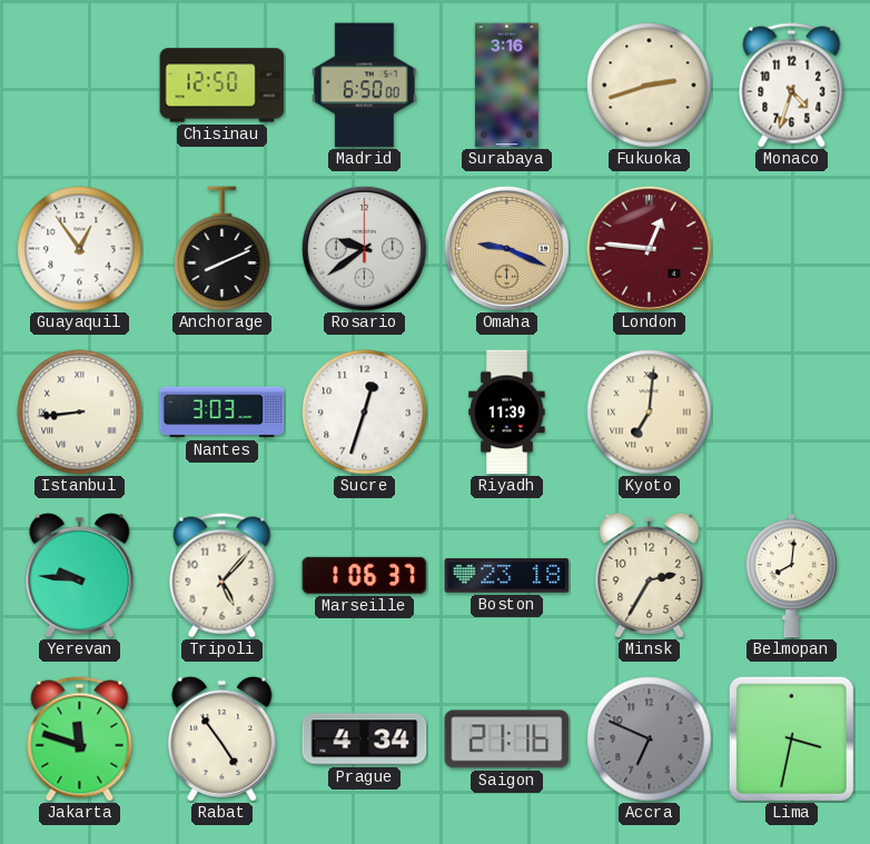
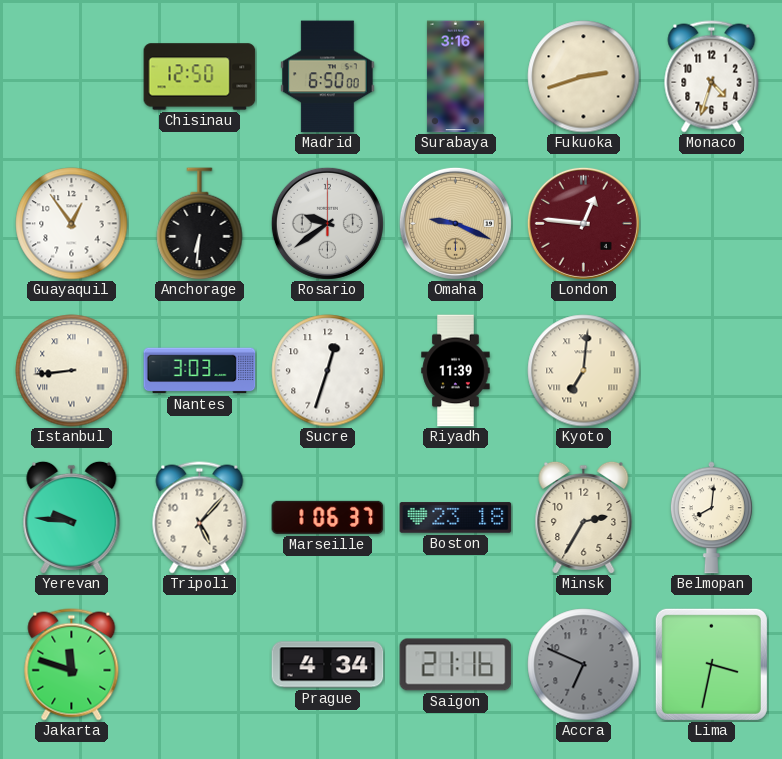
Anchorage: 8:11 -> 6:31 (200, 224)
Rabat: 4:54 -> none (223, 738)
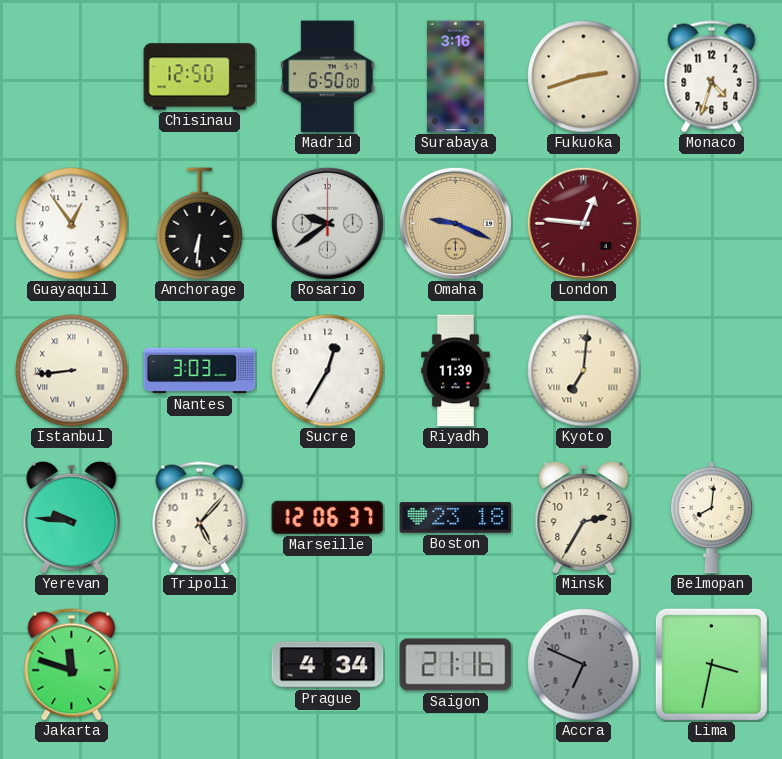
Sucre: 12:33 -> 12:35 (328, 371)
Marseille: 1:06 -> 12:06 (328, 517)
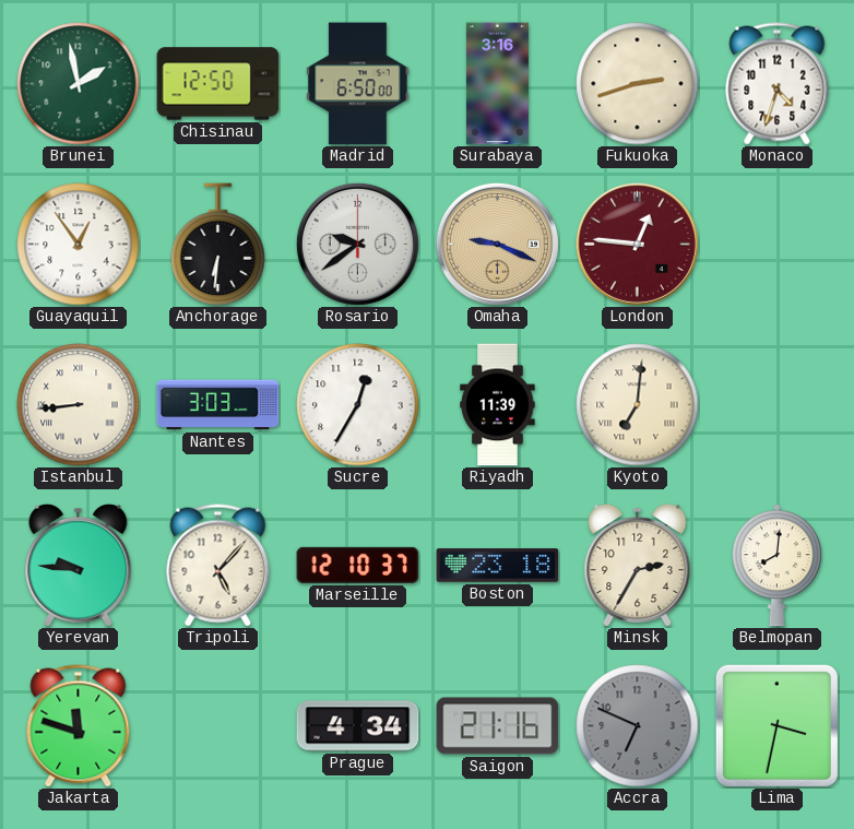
Brunei: none -> 1:58 (79, 84)
Marseille: 12:06 -> 12:10 (358, 565)
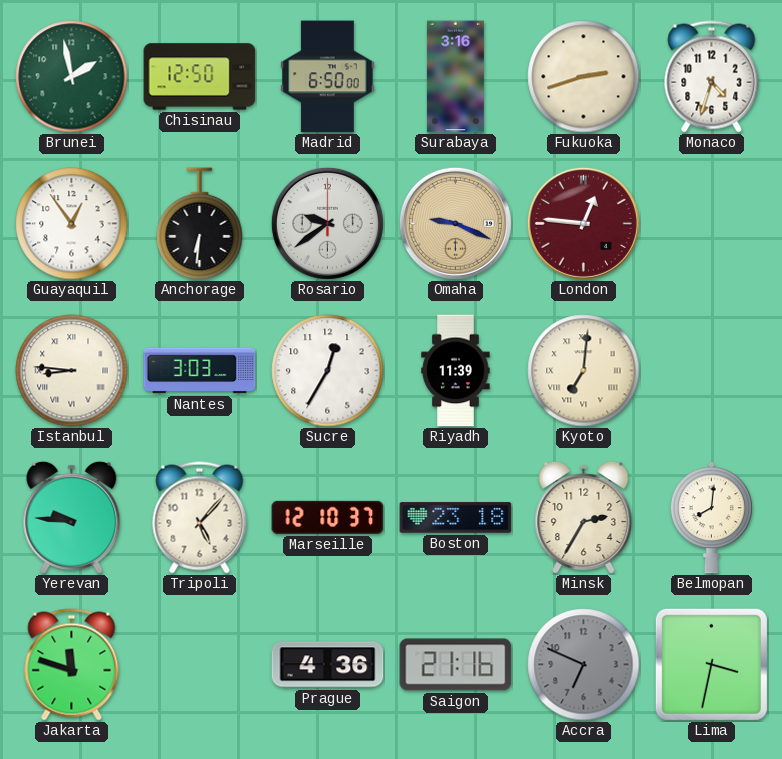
Istanbul: 8:44 -> 8:46 (72, 371)
Prague: 4:34 -> 4:36 (328, 665)
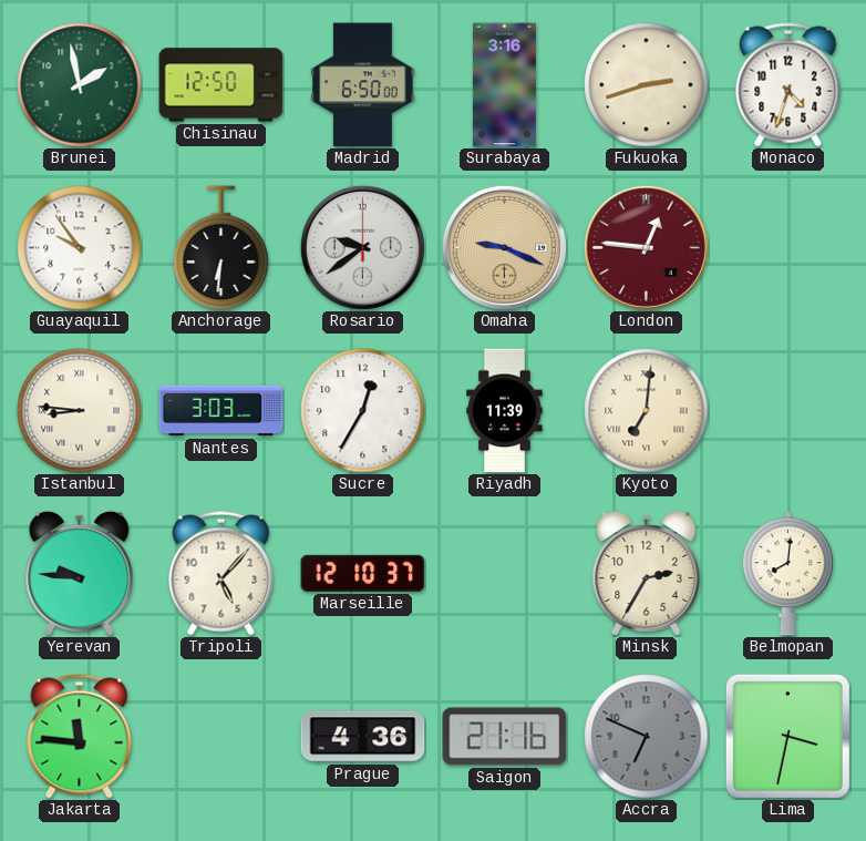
Guayaquil: 12:54 -> 9:54 (80, 248)
Boston: 23:18 -> none (456, 518)
Jakarta: 11:48 -> 11:46 (80, 737)
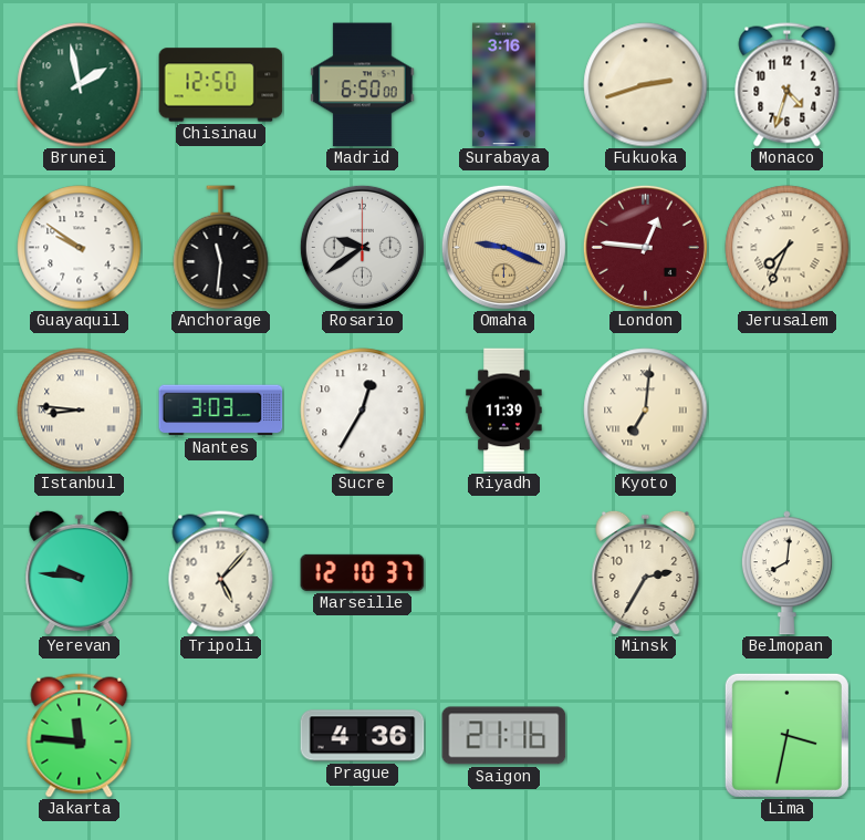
Guayaquil: 9:54 -> 9:51 (80, 248)
Anchorage: 6:31 -> 11:31 (221, 248)
Jerusalem: none -> 7:34 (788, 248)
Accra: 6:49 -> none (647, 737)
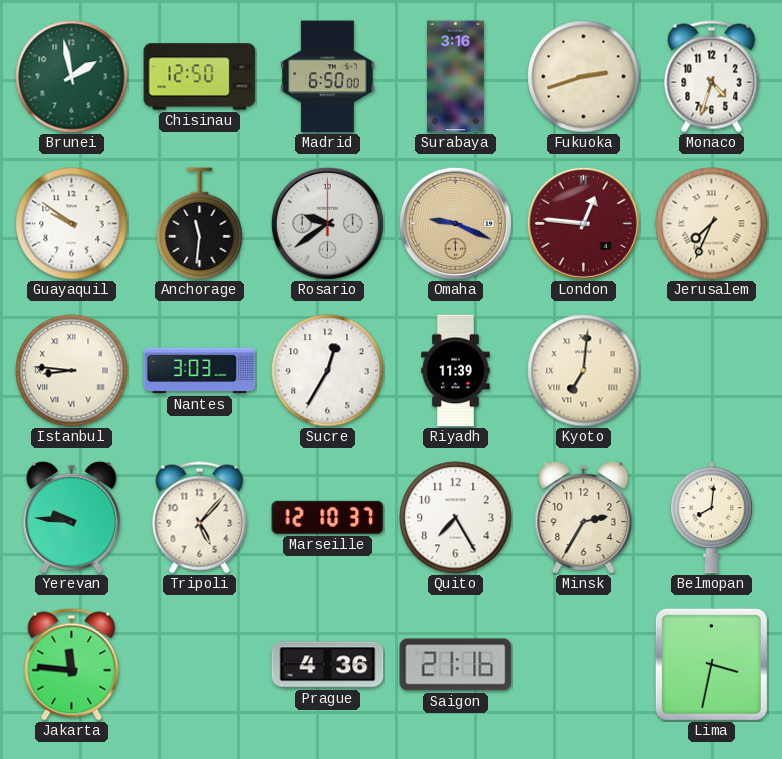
Quito: none -> 7:25 (456, 518)
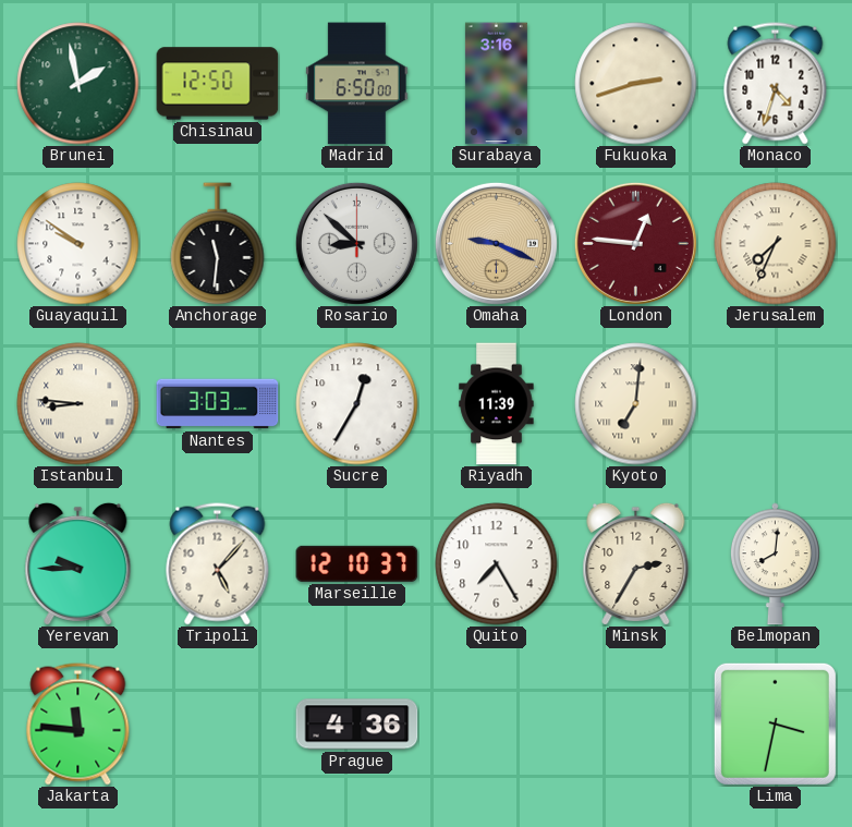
Rosario: 9:39 -> 8:52 (356, 243)
Yerevan: 9:46 -> 9:45 (78, 563)
Saigon: 21:16 -> none (456, 665)
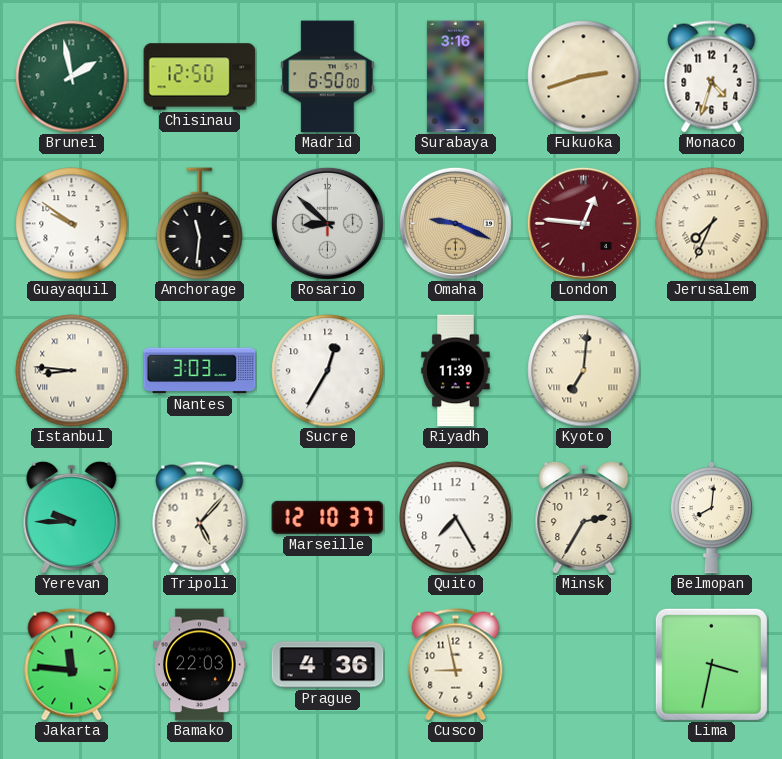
Bamako: none -> 22:03 (200, 665)
Cusco: none -> 8:58 (456, 665)
